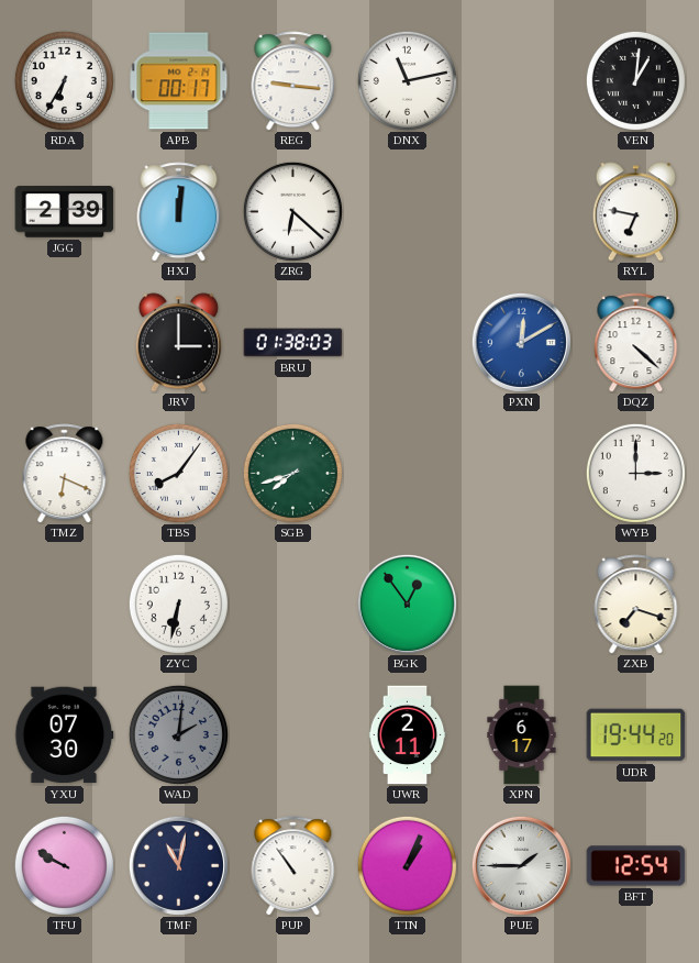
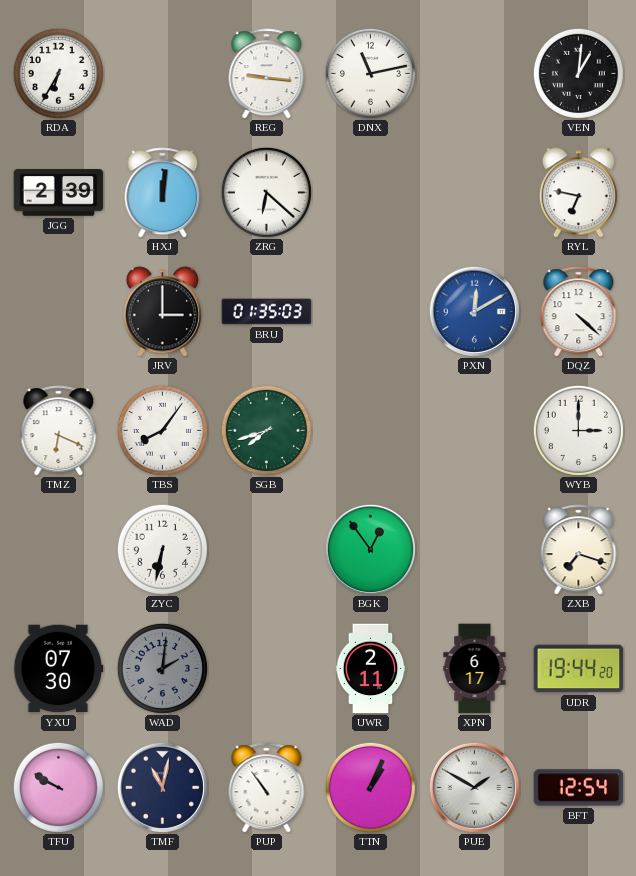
APB: 00:17 -> none (179, 81)
BRU: 01:38 -> 01:35 (267, 312)
PUE: 1:45 -> 1:50 (474, 787)
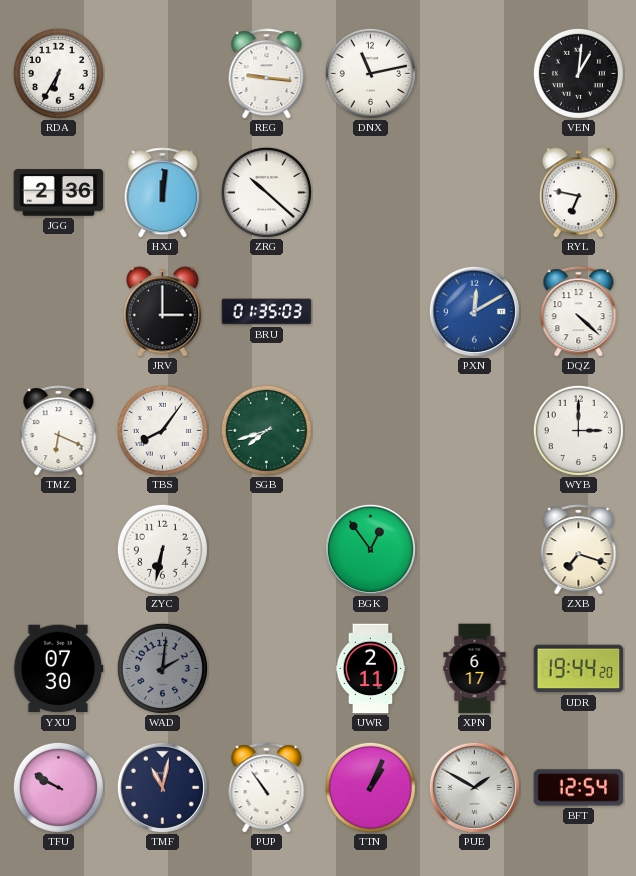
JGG: 2:39 -> 2:36 (59, 193)
ZRG: 6:22 -> 10:22 (266, 192)
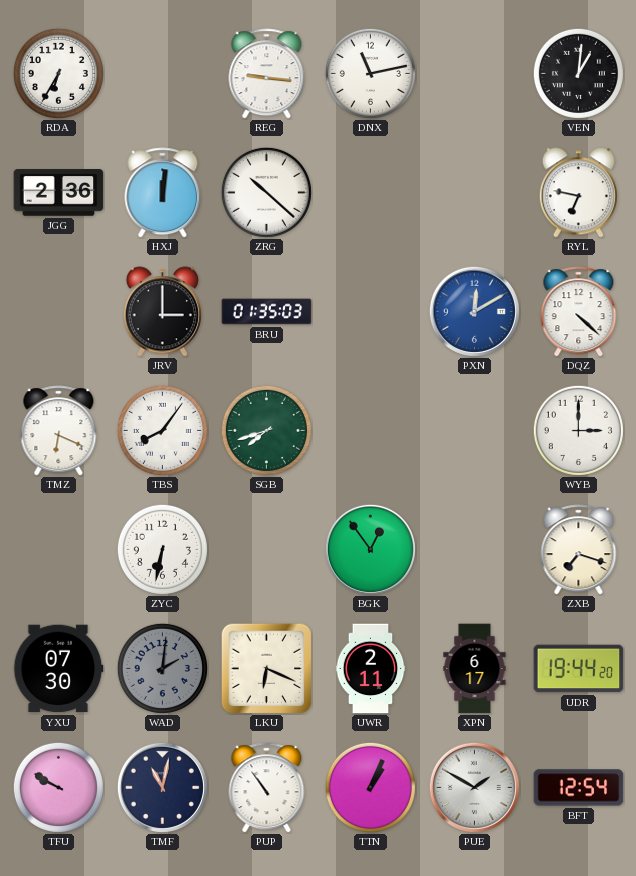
LKU: none -> 6:19 (266, 668)
